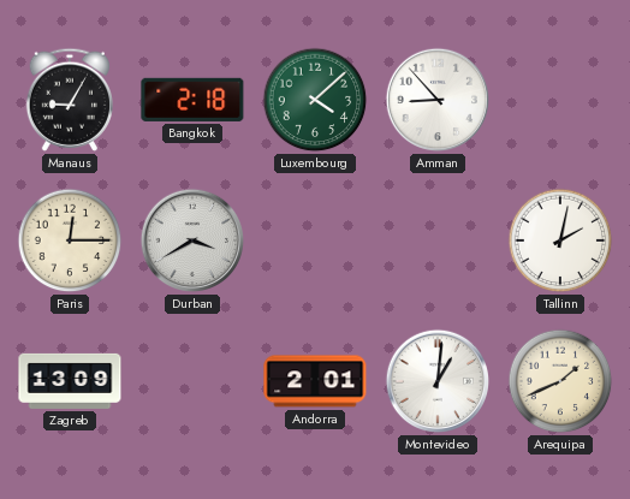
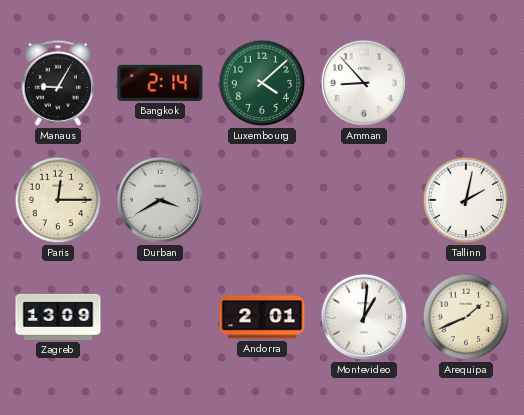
Bangkok: 2:18 -> 2:14 (160, 83)
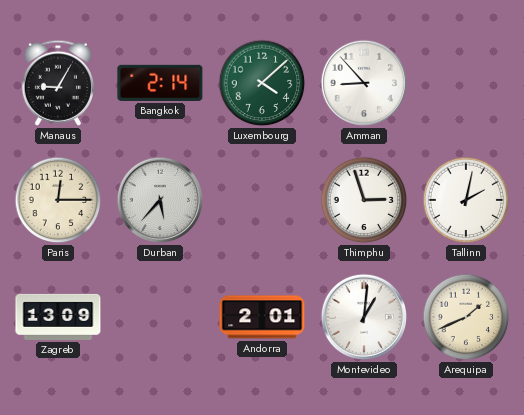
Durban: 3:40 -> 5:37 (160, 200)
Thimphu: none -> 2:57 (364, 200)
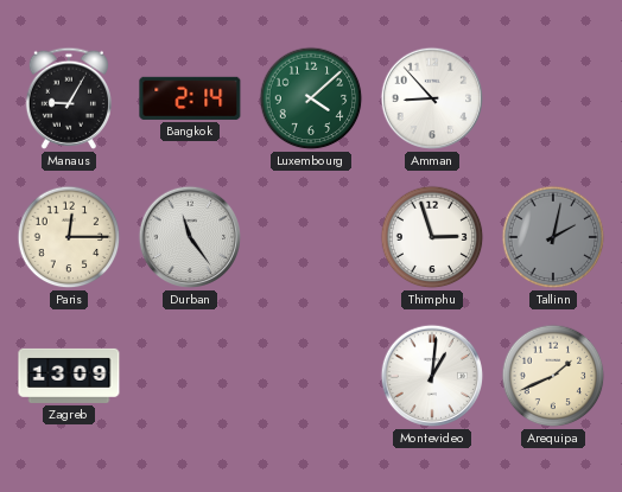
Durban: 5:37 -> 11:24 (190, 237)
Tallinn dial: white -> grey (553, 237)
Andorra: 2:01 -> none (262, 317)
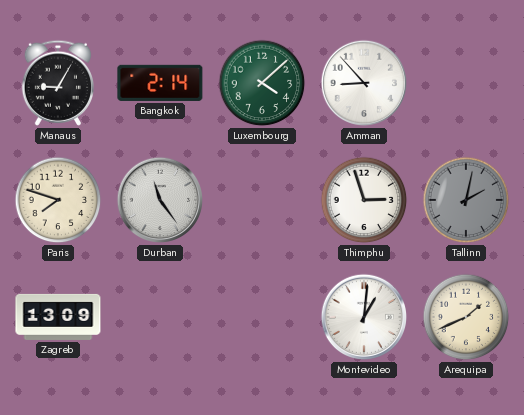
Paris: 12:15 -> 7:48 (58, 200)
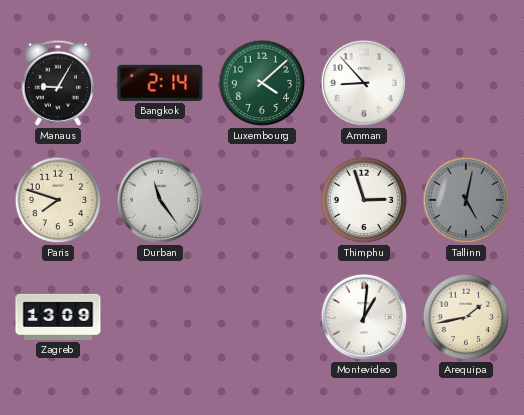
Tallinn: 2:02 -> 5:02 (466, 200)
Arequipa: 1:41 -> 1:43 (466, 317)
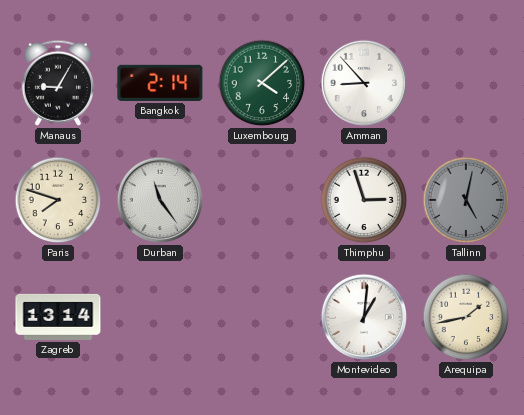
Zagreb: 13:09 -> 13:14 (58, 317)
